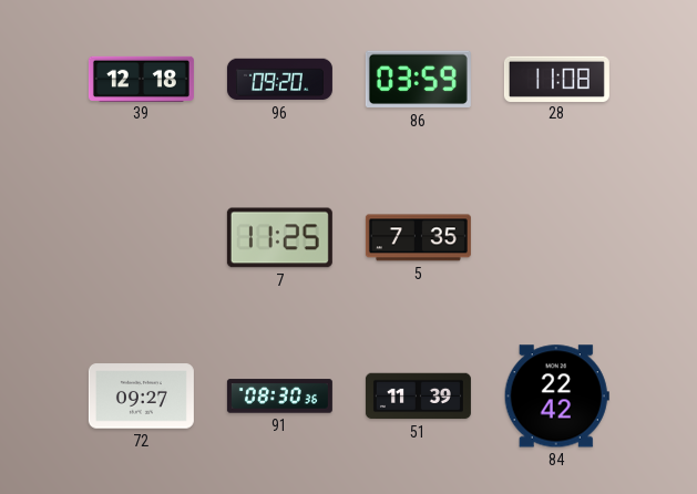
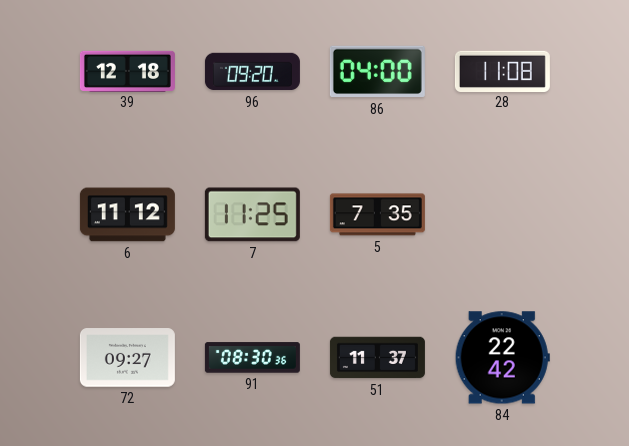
86: 03:59 -> 04:00 (377, 72)
6: none -> 11:12 (127, 215)
51: 11:39 -> 11:37 (377, 358)
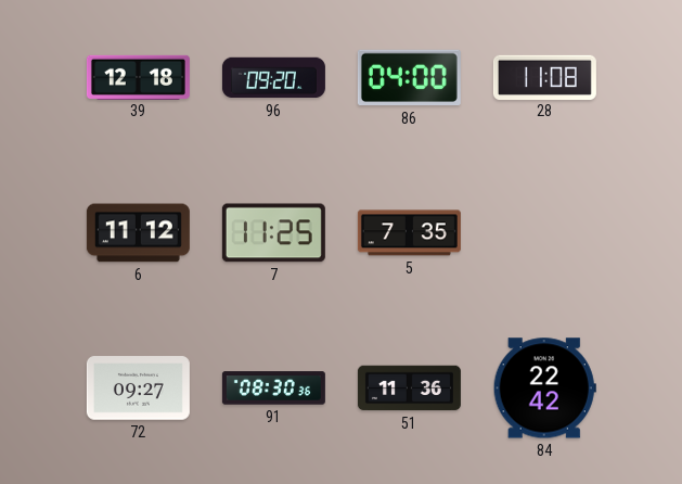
51: 11:37 -> 11:36 (409, 389)
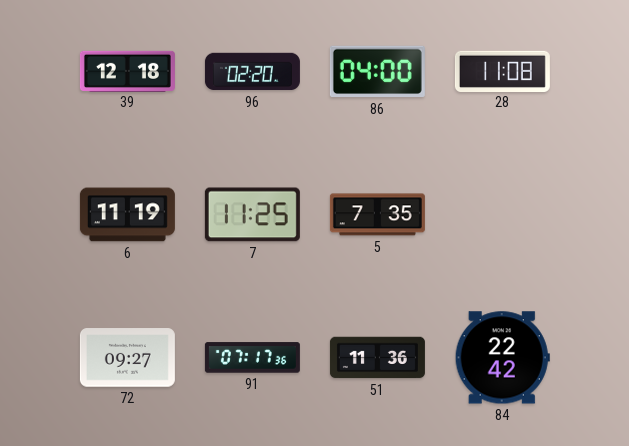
96: 09:20 -> 02:20 (252, 72)
6: 11:12 -> 11:19 (127, 215)
91: 08:30 -> 07:17 (252, 358)
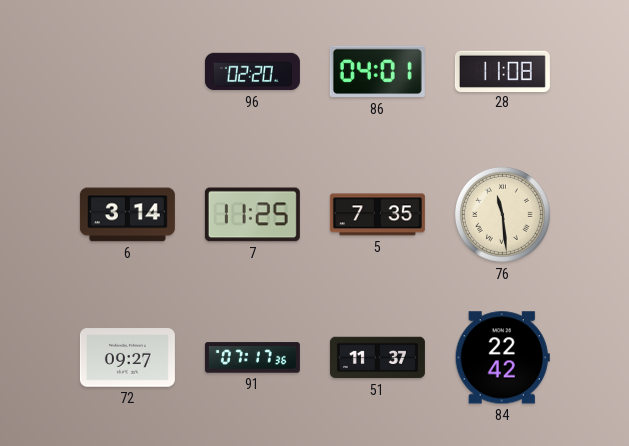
39: 12:18 -> none (127, 71)
86: 04:00 -> 04:01 (377, 72)
6: 11:19 -> 3:14 (127, 215)
76: none -> 11:29 (502, 214)
51: 11:36 -> 11:37 (377, 358)
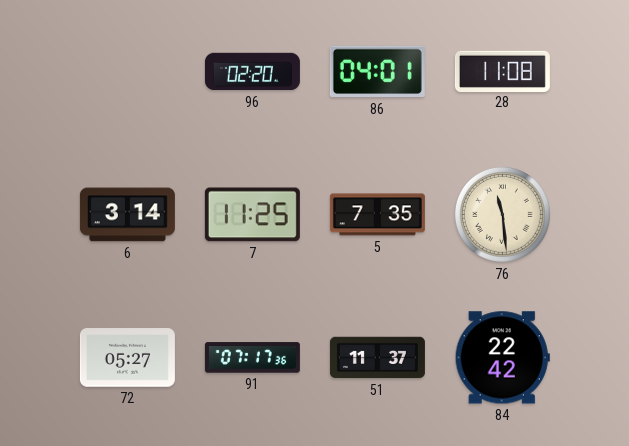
72: 09:27 -> 05:27 (127, 358)
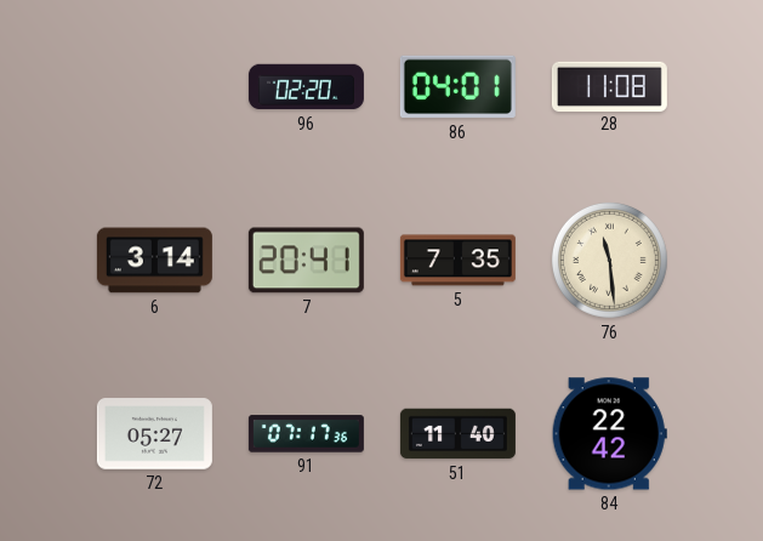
7: 11:25 -> 20:41 (306, 261)
51: 11:37 -> 11:40 (457, 434)
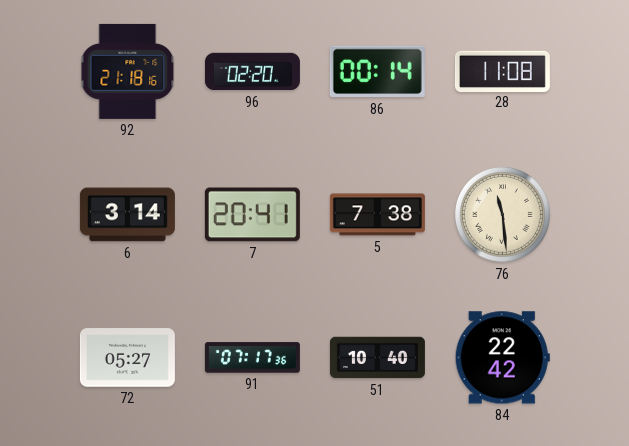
92: none -> 21:18 (128, 71)
86: 04:01 -> 00:14 (377, 72)
5: 7:35 -> 7:38 (377, 215)
51: 11:40 -> 10:40 (377, 358)
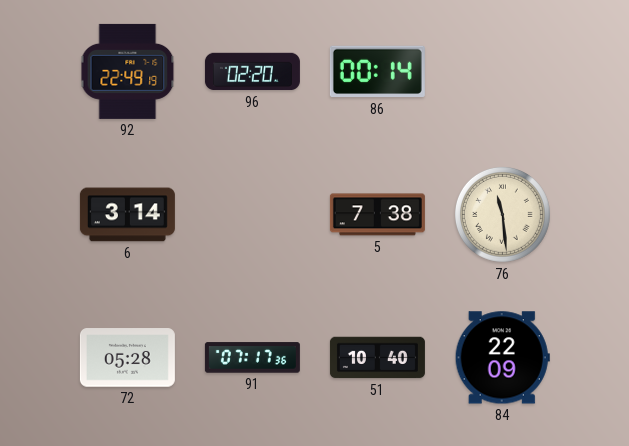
92: 21:18 -> 22:49 (128, 71)
28: 11:08 -> none (502, 71)
7: 20:41 -> none (252, 215)
72: 05:27 -> 05:28 (127, 358)
84: 22:42 -> 22:09 (502, 358)
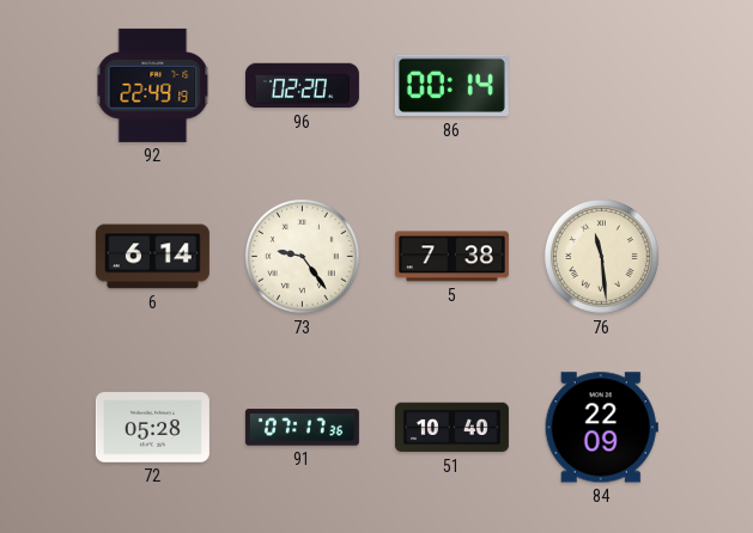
6: 3:14 -> 6:14 (152, 257)
73: none -> 9:24 (302, 256)
